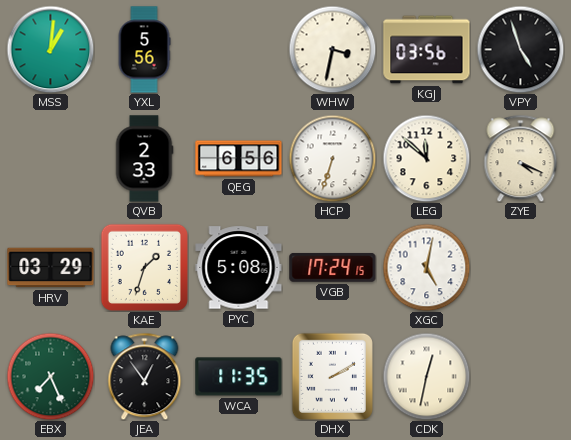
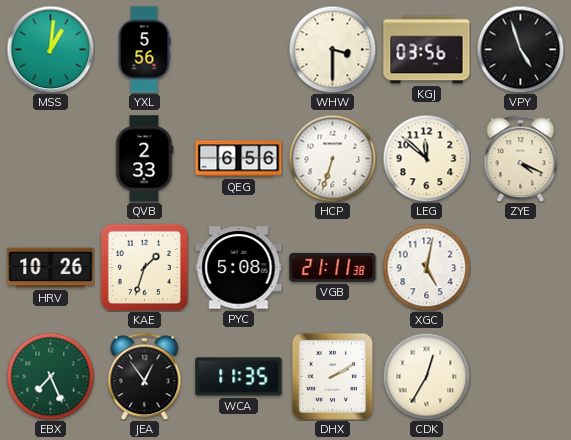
WHW: 3:32 -> 3:30 (332, 49)
HRV: 03:29 -> 10:26 (51, 268)
VGB: 17:24 -> 21:11 (333, 267)
CDK: 12:32 -> 12:35 (426, 376)
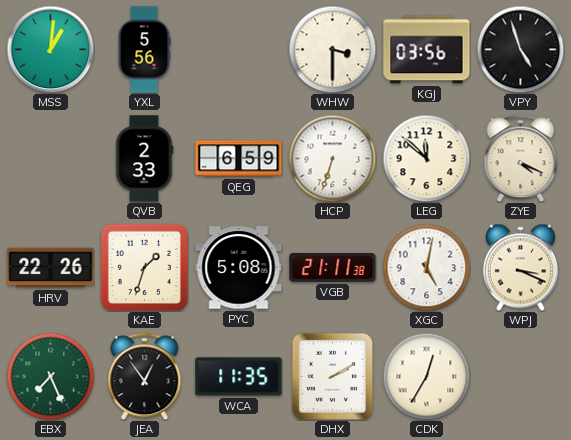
QEG: 6:56 -> 6:59 (239, 159)
HRV: 10:26 -> 22:26 (51, 268)
WPJ: none -> 3:19 (520, 267)
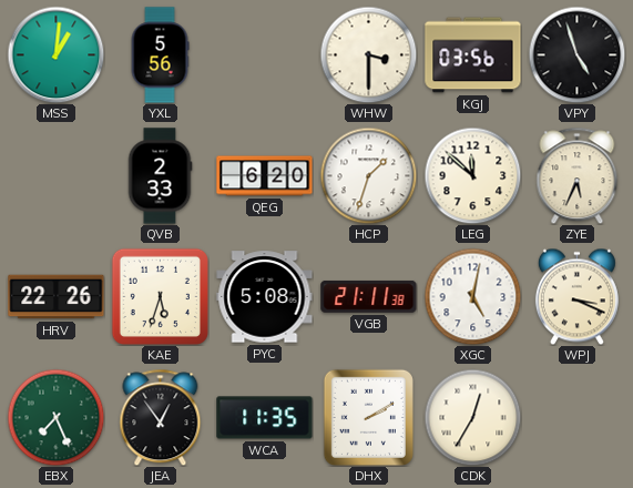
QEG: 6:59 -> 6:20 (265, 176)
HCP: 6:33 -> 1:33 (368, 175)
ZYE: 4:19 -> 5:34 (578, 175)
KAE: 1:33 -> 5:33 (160, 296)
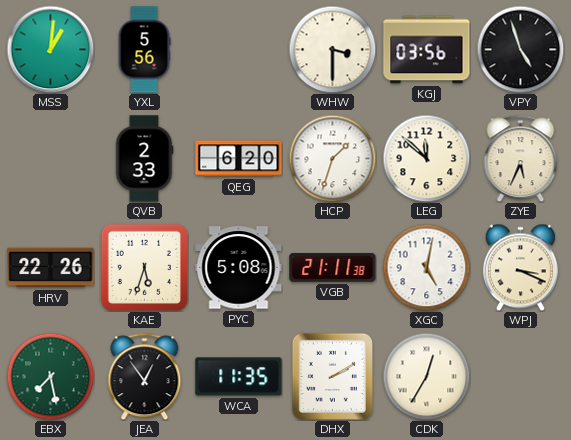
EBX: 7:26 -> 7:28 (50, 376)
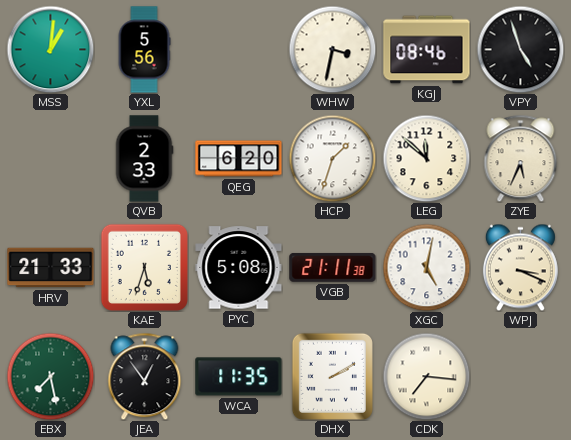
WHW: 3:30 -> 3:32 (332, 49)
KGJ: 03:56 -> 08:46 (427, 50)
HRV: 22:26 -> 21:33 (51, 268)
CDK: 12:35 -> 7:16 (426, 376)
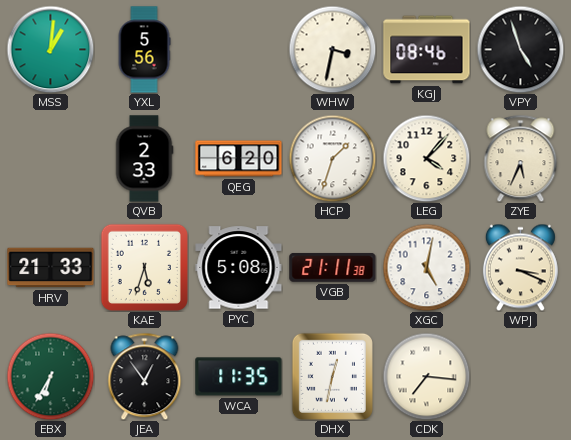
LEG: 11:52 -> 4:07 (426, 158)
EBX: 7:28 -> 6:35 (50, 376)
DHX: 2:10 -> 12:32 (332, 376)
